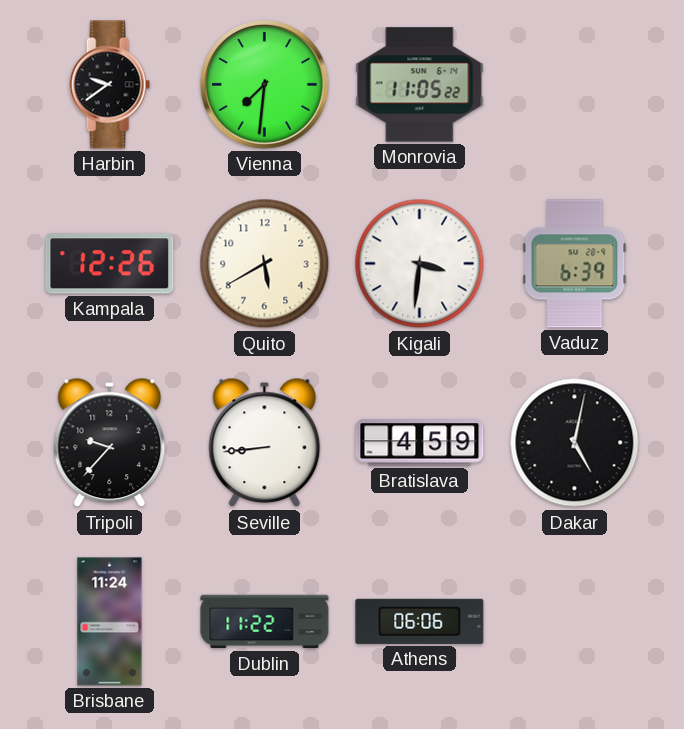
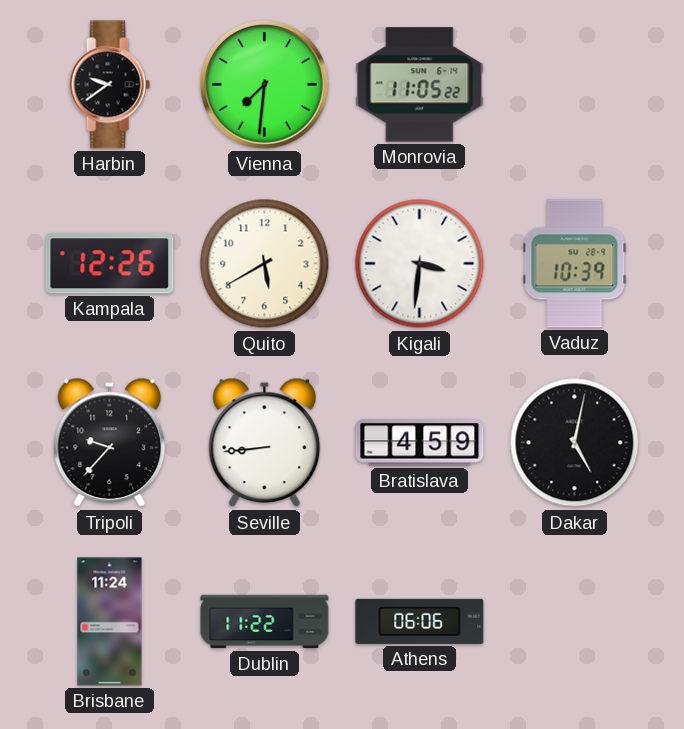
Vaduz: 6:39 -> 10:39 (575, 264)
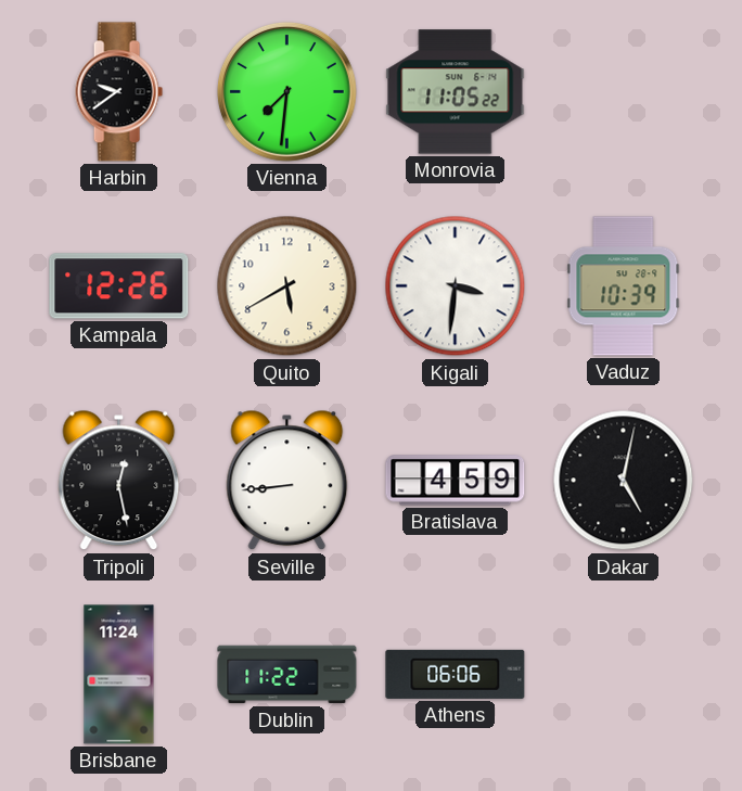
Tripoli: 9:37 -> 12:28 (119, 481)
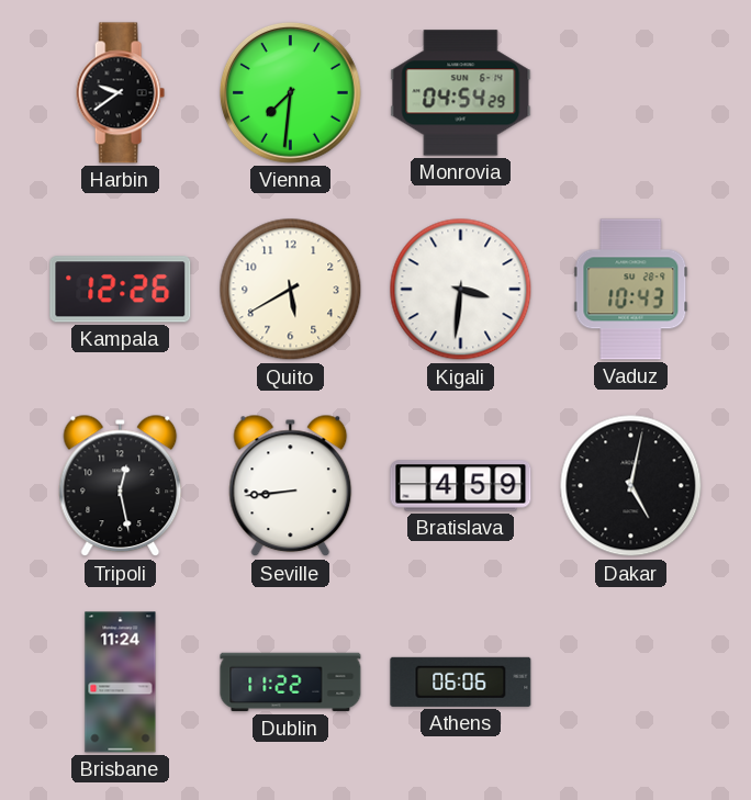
Monrovia: 11:05 -> 04:54 (461, 93)
Vaduz: 10:39 -> 10:43 (631, 290)
